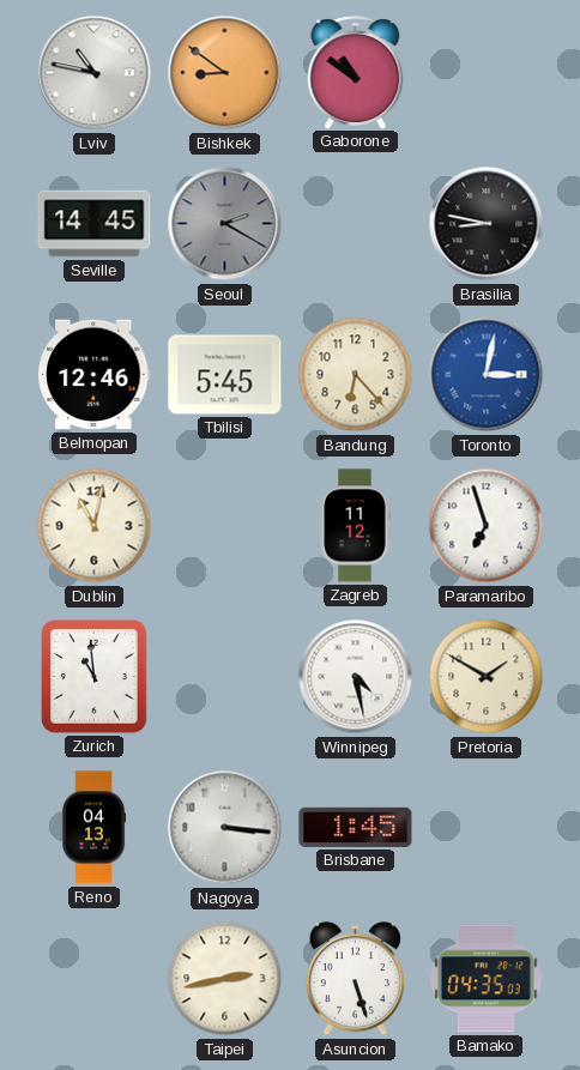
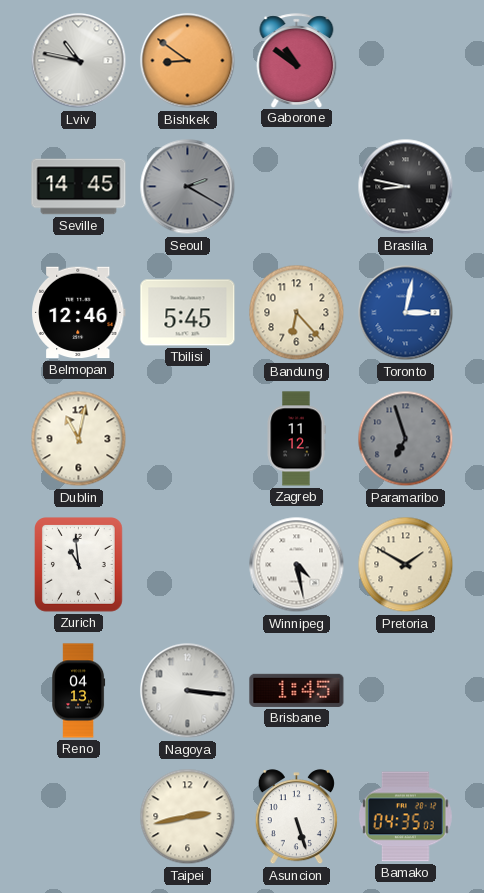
Paramaribo dial: white -> grey (406, 439)
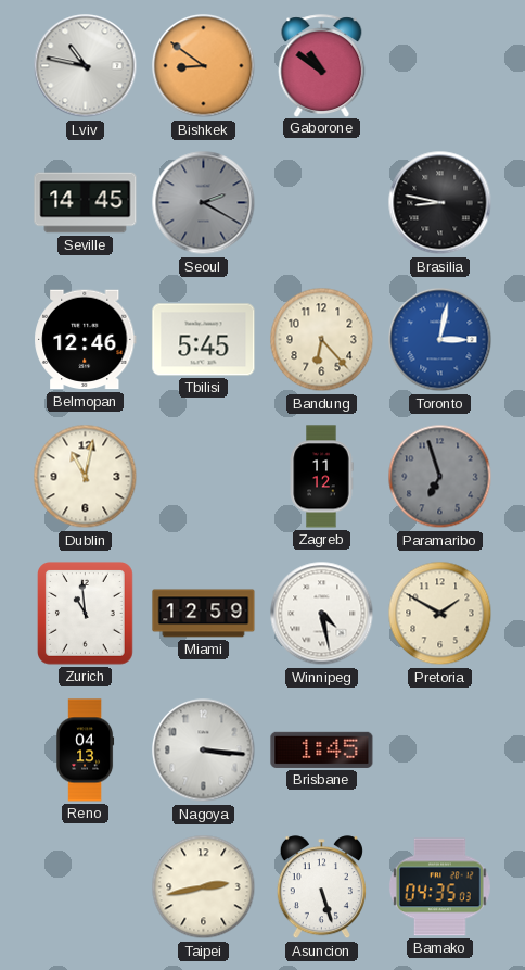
Miami: none -> 12:59 (204, 614)
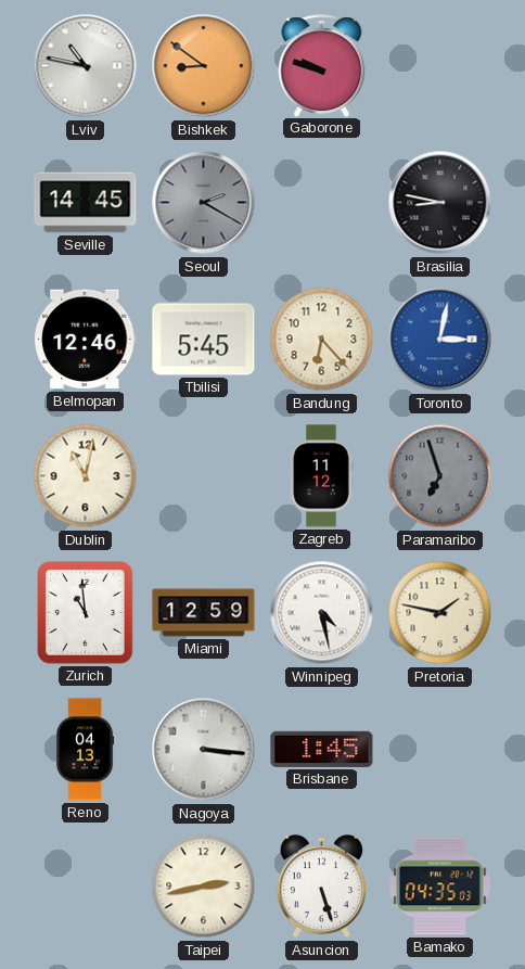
Gaborone: 10:51 -> 9:48 (322, 65)
Pretoria: 1:50 -> 1:47 (440, 613)
